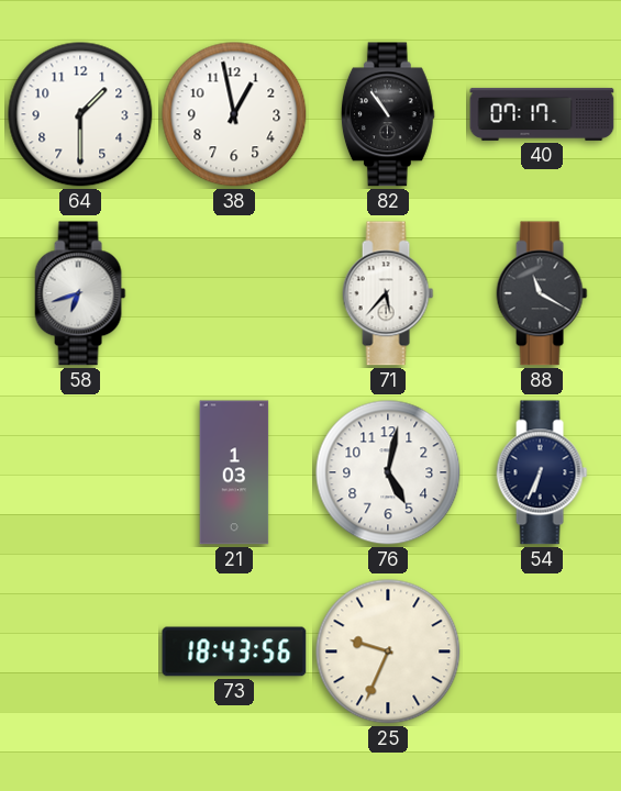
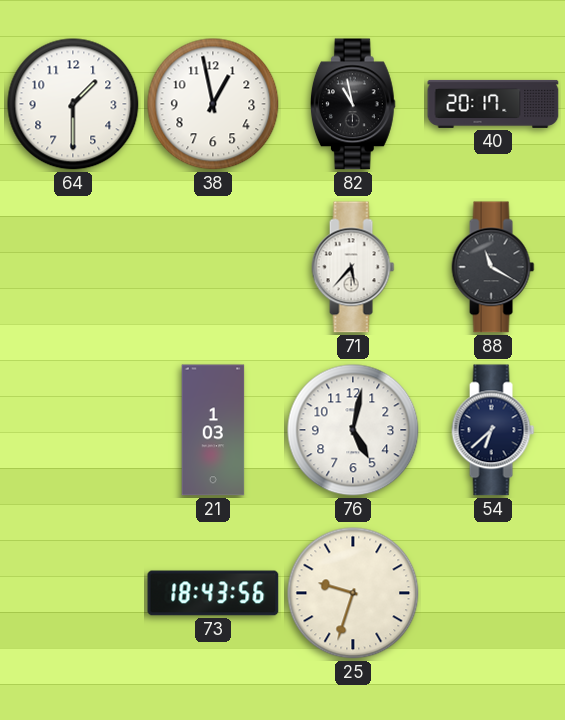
82: 10:54 -> 10:58 (353, 104)
40: 07:17 -> 20:17 (493, 104)
58: 6:42 -> none (80, 293)
54: 6:34 -> 6:38 (493, 430)
25: 9:34 -> 9:33 (353, 593)
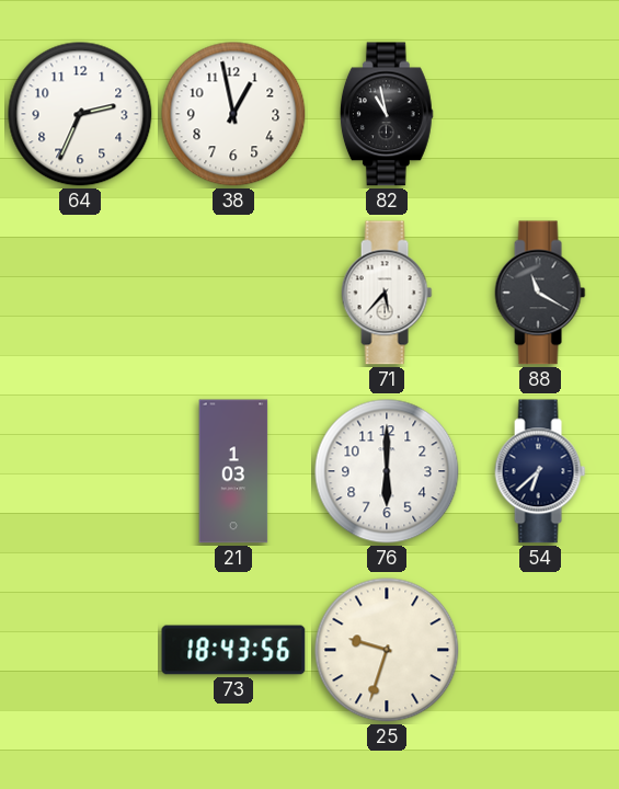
64: 1:30 -> 2:34 (80, 114)
40: 20:17 -> none (493, 104)
76: 5:02 -> 6:00 (387, 471)
